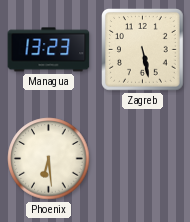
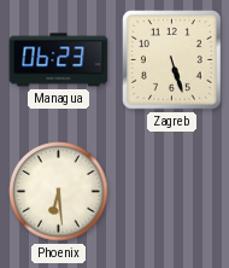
Managua: 13:23 -> 06:23 (59, 60)
Zagreb: 5:28 -> 5:27 (172, 60)
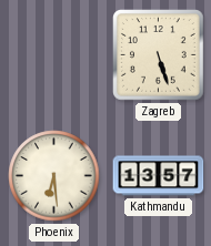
Managua: 06:23 -> none (59, 60)
Kathmandu: none -> 13:57 (159, 176)
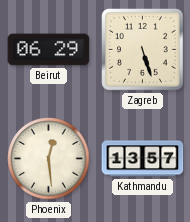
Beirut: none -> 06:29 (49, 50)
Phoenix: 6:29 -> 12:29 (49, 159)
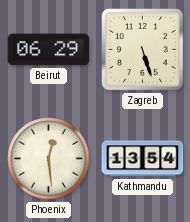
Kathmandu: 13:57 -> 13:54 (143, 159)
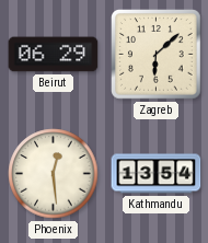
Zagreb: 5:27 -> 6:08 (157, 55)
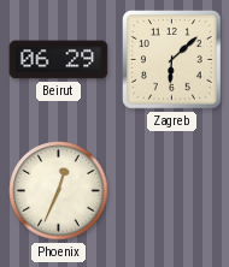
Phoenix: 12:29 -> 12:34 (59, 191)
Kathmandu: 13:54 -> none (157, 174)
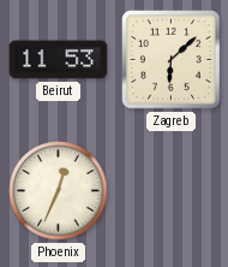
Beirut: 06:29 -> 11:53 (59, 60)
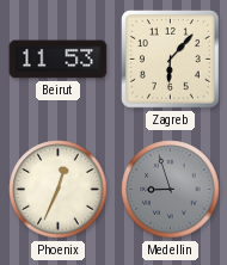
Zagreb: 6:08 -> 6:07 (171, 60)
Medellin: none -> 8:57 (171, 190)
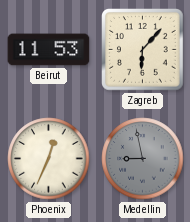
Medellin: 8:57 -> 8:58 (143, 159)
